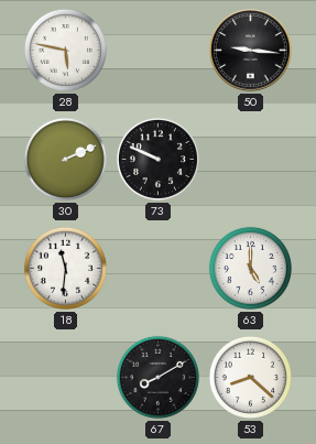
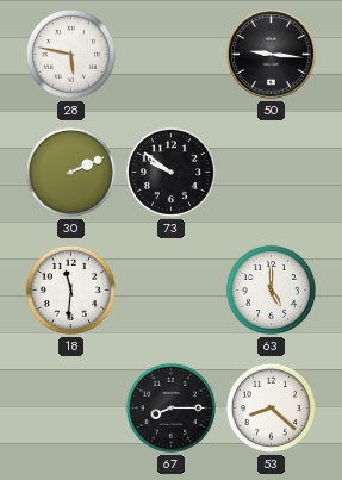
73: 9:49 -> 9:51 (170, 172)
67: 8:10 -> 8:15 (170, 407)
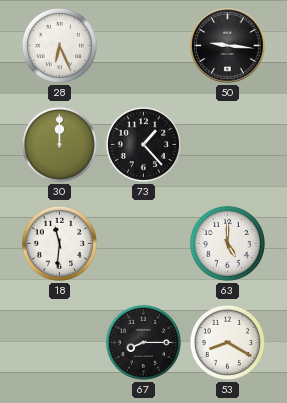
28: 5:47 -> 6:26 (59, 45)
30: 2:11 -> 12:00 (59, 144)
73: 9:51 -> 1:23 (143, 144)
53: 8:22 -> 8:20 (227, 342)
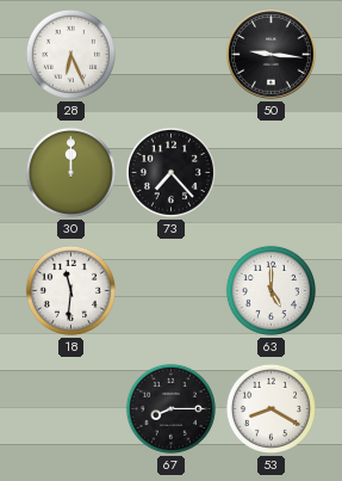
73: 1:23 -> 7:23 (170, 172)
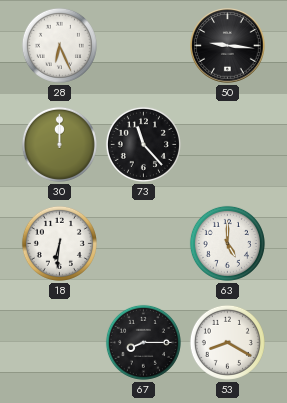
73: 7:23 -> 11:23 (143, 144)
18: 11:31 -> 6:31 (59, 243)
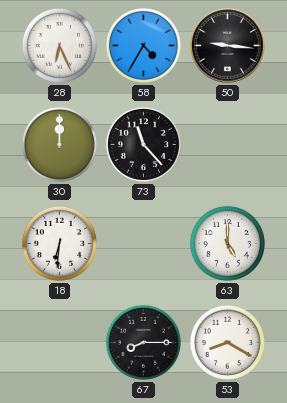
58: none -> 4:35 (143, 45)
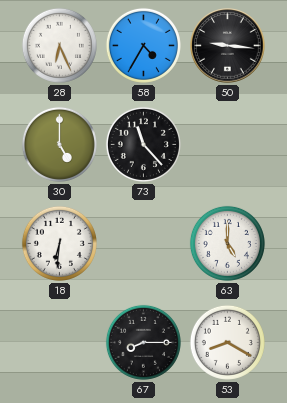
30: 12:00 -> 5:00 (59, 144)
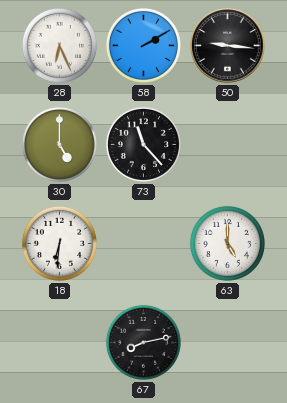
58: 4:35 -> 2:10 (143, 45)
67: 8:15 -> 8:13 (143, 342)
53: 8:20 -> none (227, 342)
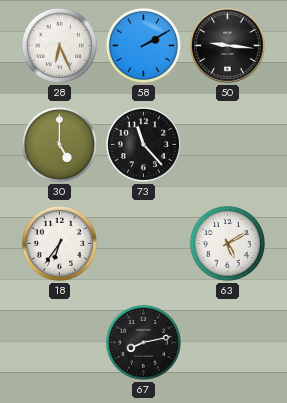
18: 6:31 -> 6:36 (59, 243)
63: 5:00 -> 5:10 (227, 243)
